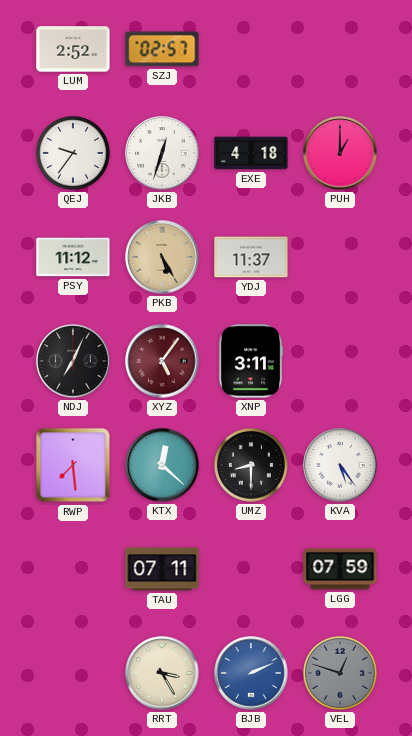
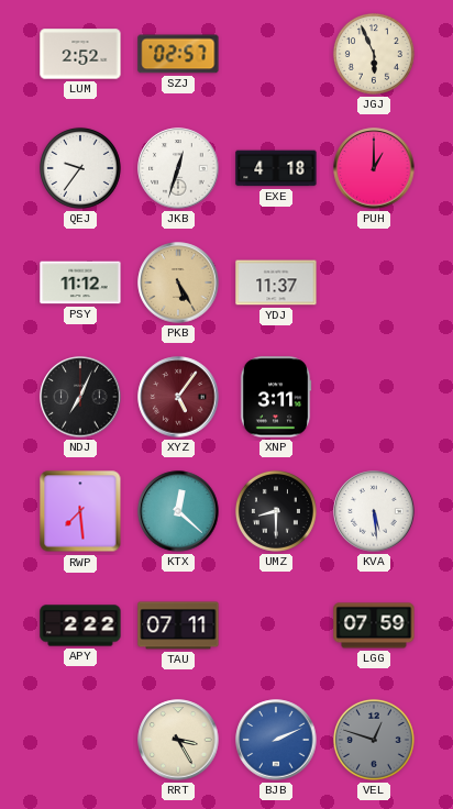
JGJ: none -> 5:56 (374, 54)
KVA: 5:24 -> 5:29 (374, 511)
APY: none -> 2:22 (80, 625)
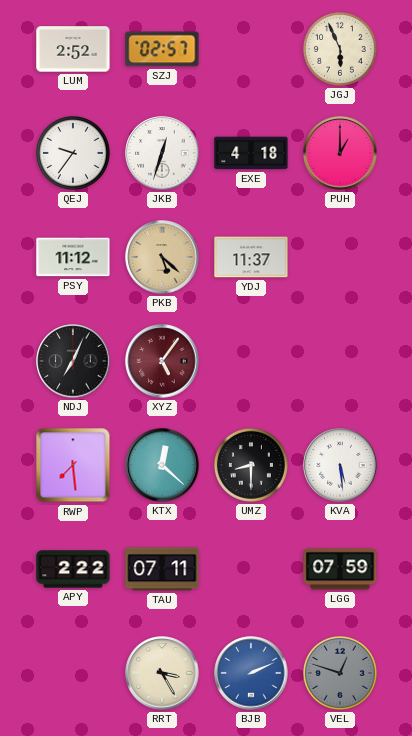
PKB: 5:25 -> 5:22 (162, 257)
XNP: 3:11 -> none (276, 397)
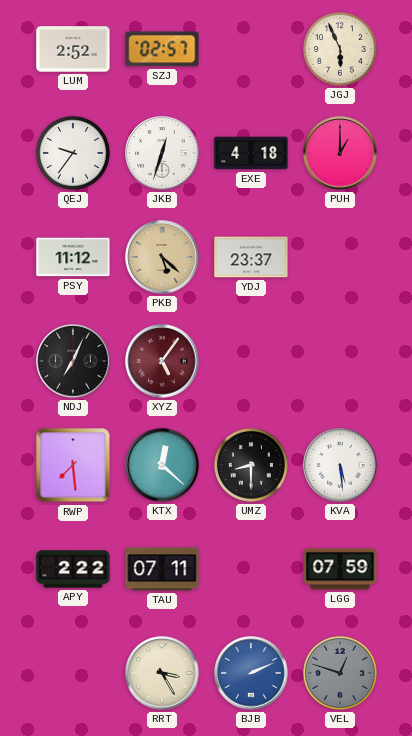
YDJ: 11:37 -> 23:37 (251, 257)
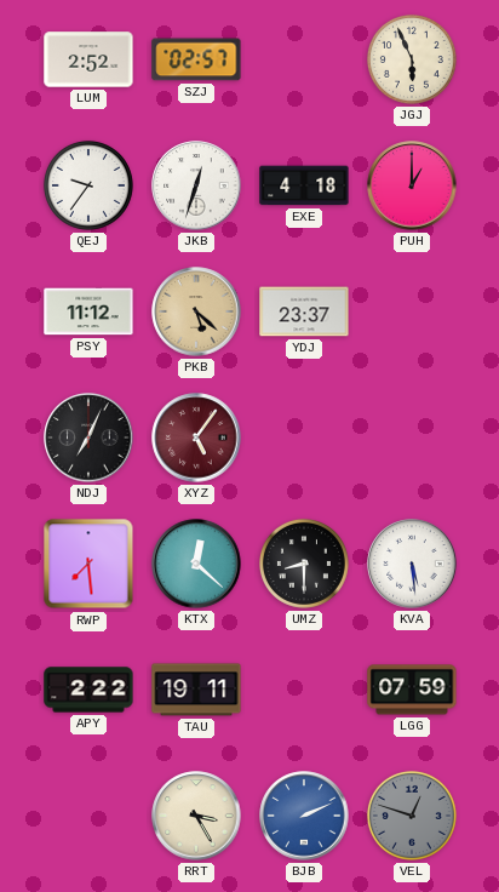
TAU: 07:11 -> 19:11 (196, 690)
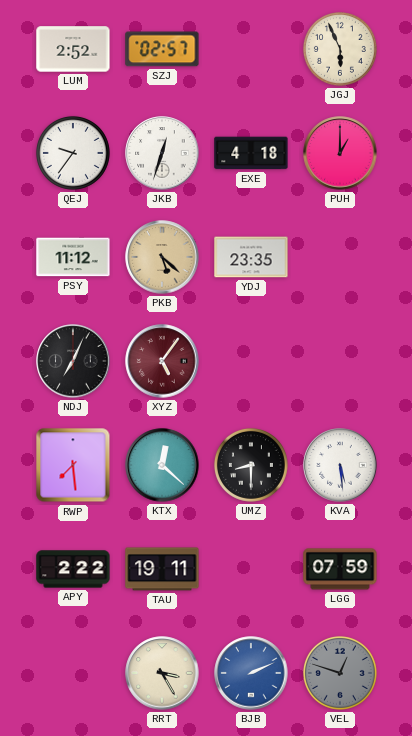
YDJ: 23:37 -> 23:35 (251, 257)
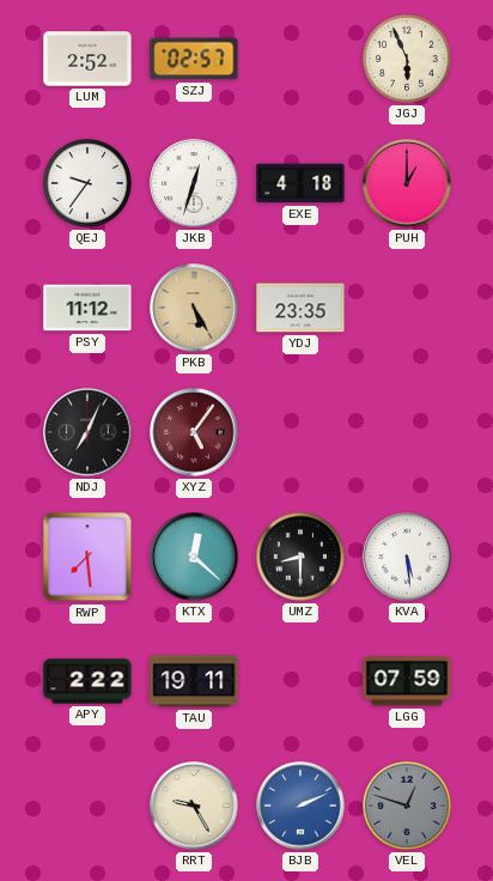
PKB: 5:22 -> 5:25 (194, 308)
RRT: 3:25 -> 9:25 (194, 806)
